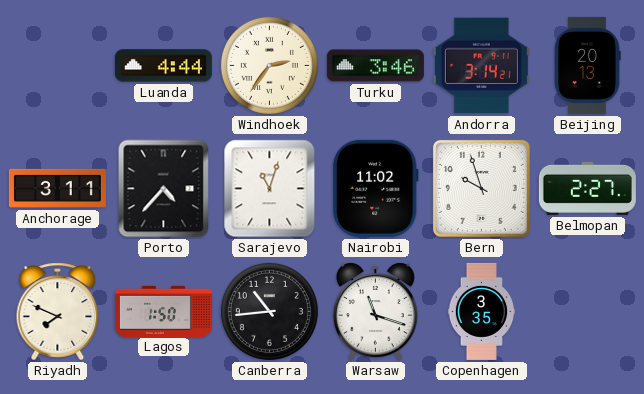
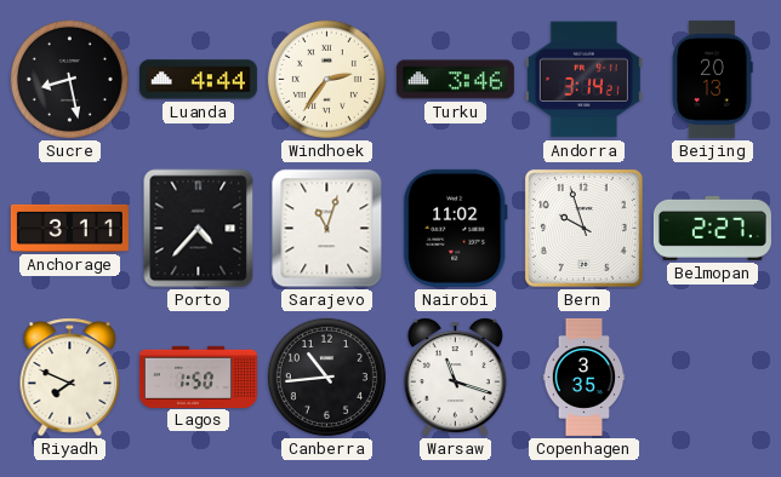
Sucre: none -> 8:28 (69, 79)
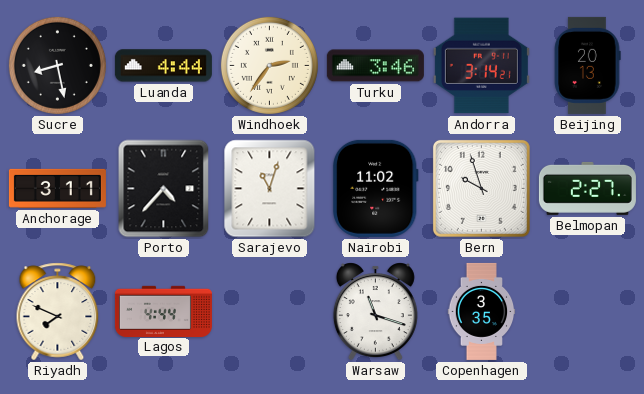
Lagos: 1:50 -> 4:44 (163, 311)
Canberra: 10:44 -> none (326, 377)
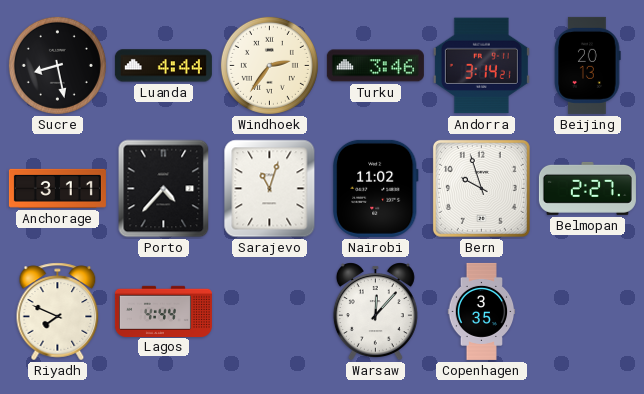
Warsaw: 11:18 -> 12:07 (375, 312)
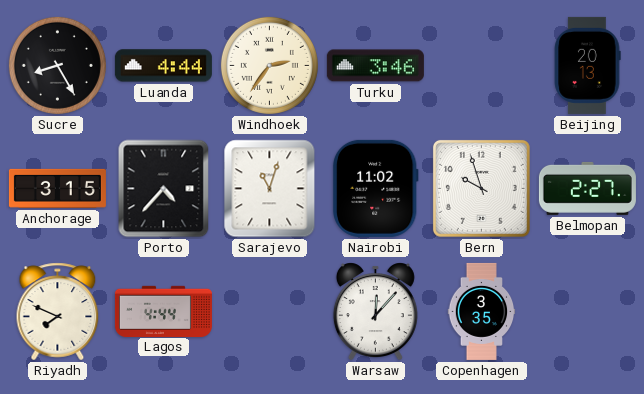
Sucre: 8:28 -> 8:25 (57, 65)
Andorra: 3:14 -> none (481, 66)
Anchorage: 3:11 -> 3:15 (57, 188)
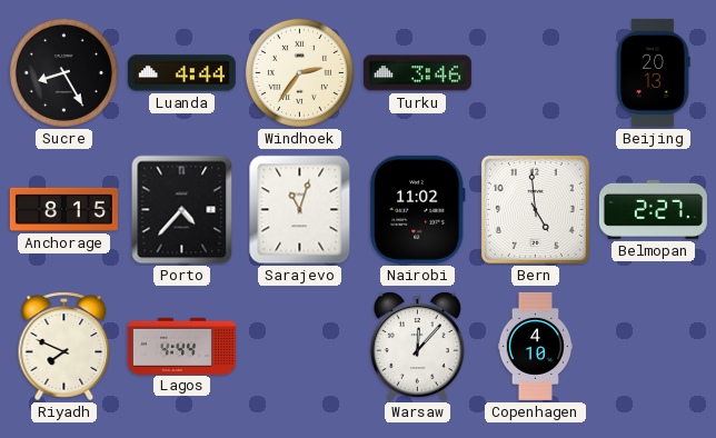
Anchorage: 3:15 -> 8:15 (63, 209)
Bern: 9:57 -> 4:59 (535, 209)
Copenhagen: 3:35 -> 4:10 (536, 346)
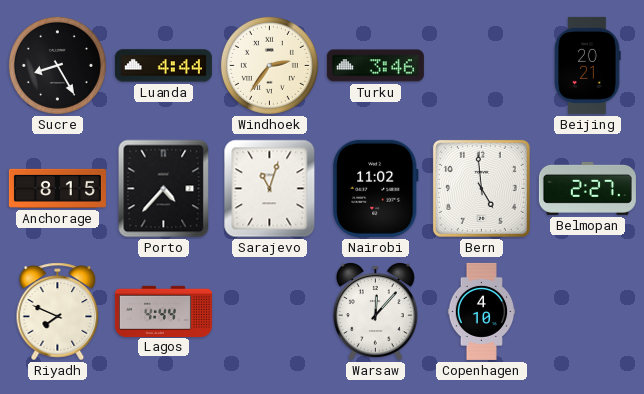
Beijing: 20:13 -> 20:21 (587, 65)
